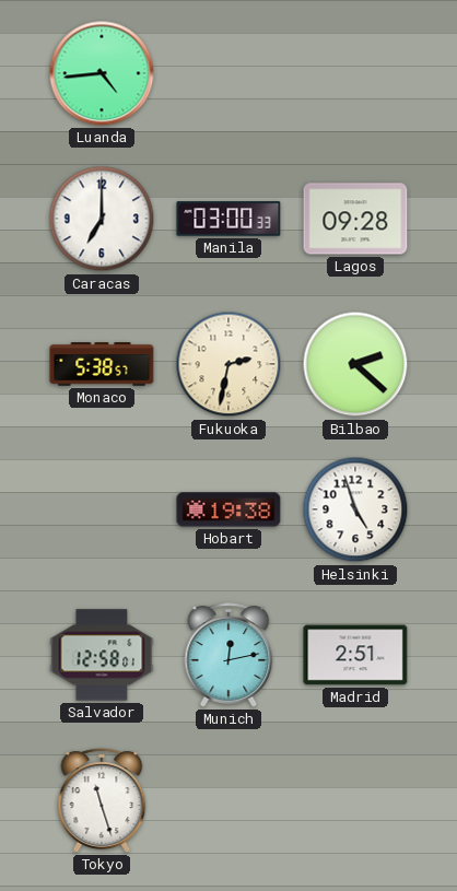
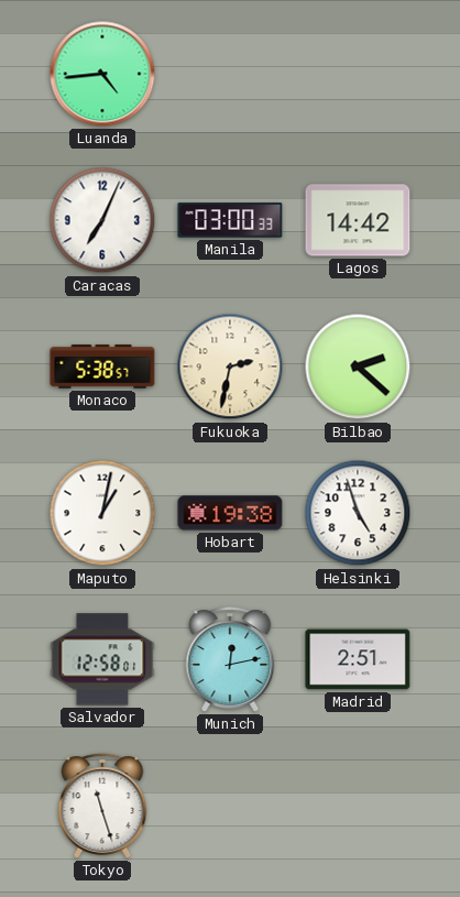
Caracas: 7:00 -> 7:04 (102, 220)
Lagos: 09:28 -> 14:42 (358, 220)
Maputo: none -> 1:02 (102, 513)
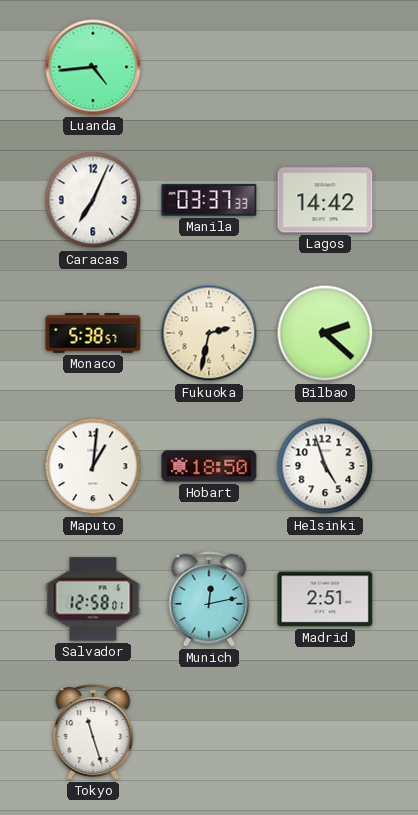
Manila: 03:00 -> 03:37 (209, 200)
Maputo: 1:02 -> 1:01 (93, 466)
Hobart: 19:38 -> 18:50 (209, 466)
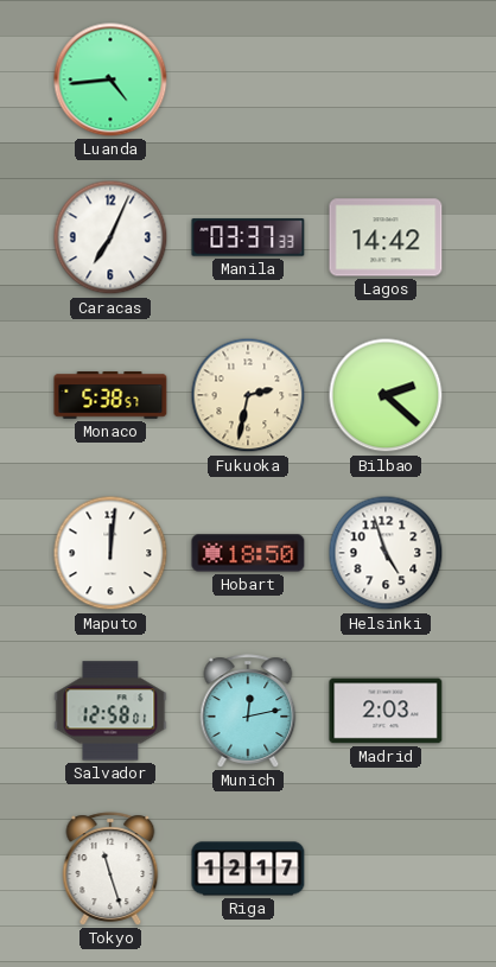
Maputo: 1:01 -> 12:01 (110, 553)
Madrid: 2:51 -> 2:03 (386, 711)
Riga: none -> 12:17 (248, 869)
